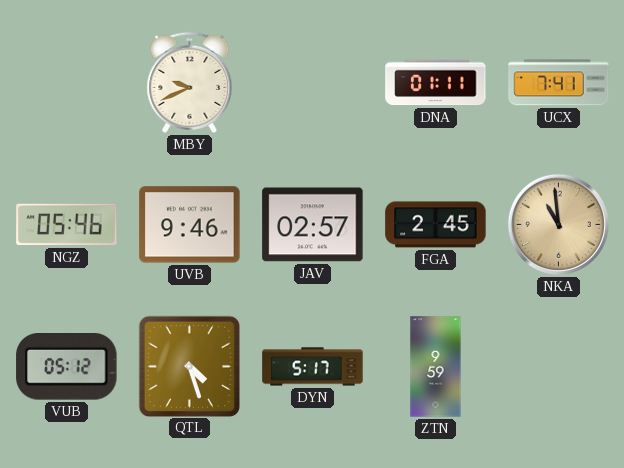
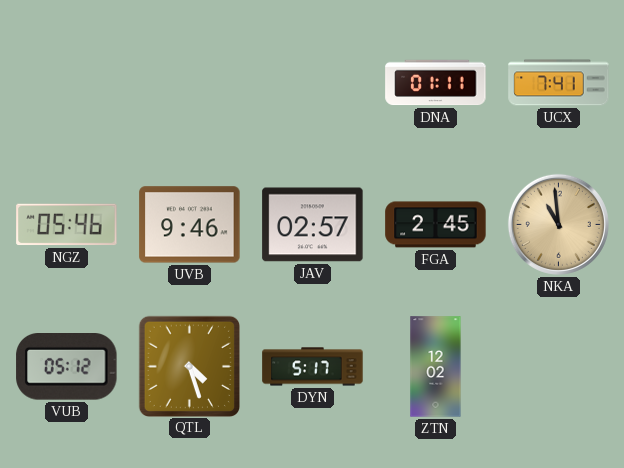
MBY: 9:41 -> none (190, 82)
ZTN: 9:59 -> 12:02 (436, 367)
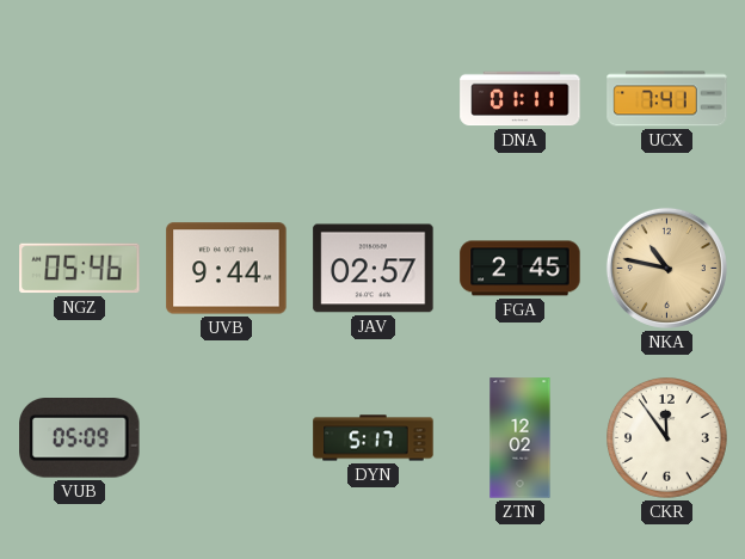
UVB: 9:46 -> 9:44 (227, 269)
NKA: 10:59 -> 10:47 (666, 268)
VUB: 05:12 -> 05:09 (80, 438)
QTL: 4:27 -> none (189, 366)
CKR: none -> 11:54 (667, 438)
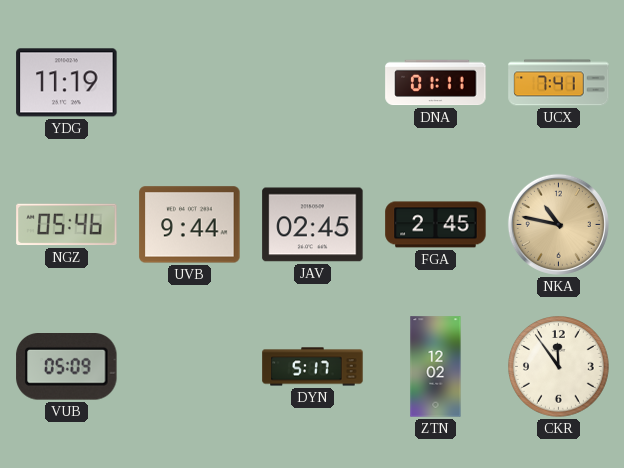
YDG: none -> 11:19 (67, 83)
JAV: 02:57 -> 02:45 (313, 225)
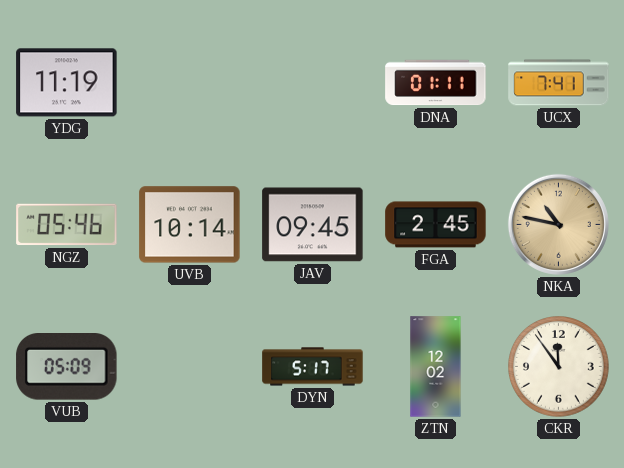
UVB: 9:44 -> 10:14 (190, 225)
JAV: 02:45 -> 09:45 (313, 225)
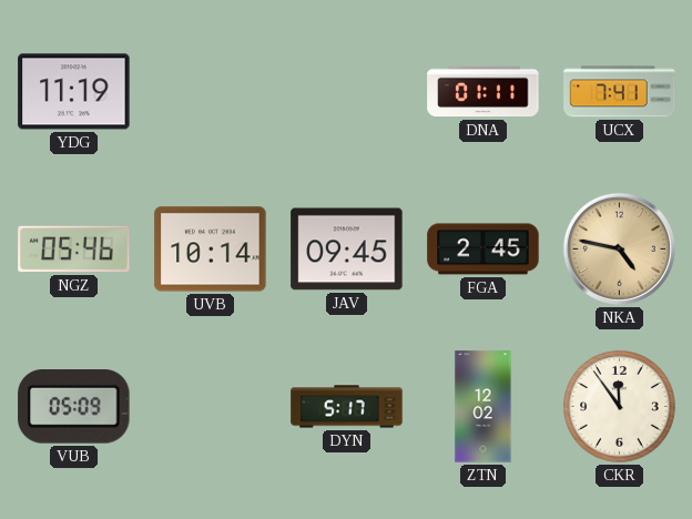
NKA: 10:47 -> 4:47 (619, 248)
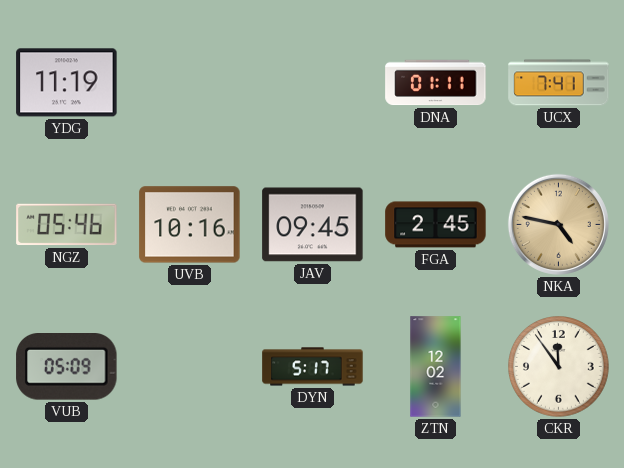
UVB: 10:14 -> 10:16 (190, 225)
